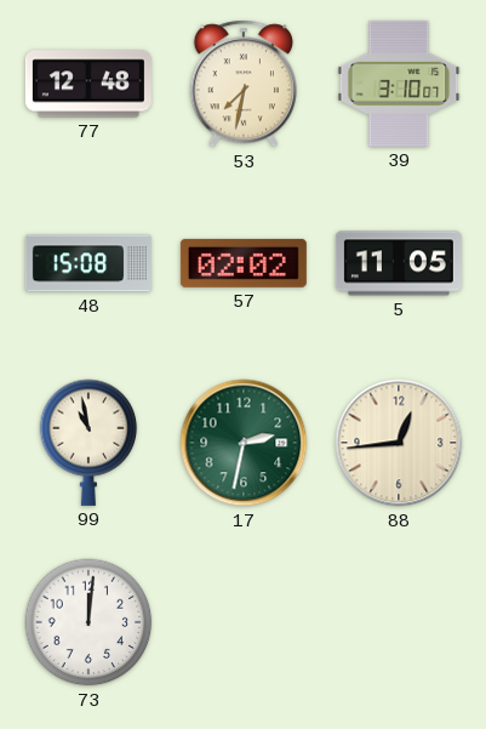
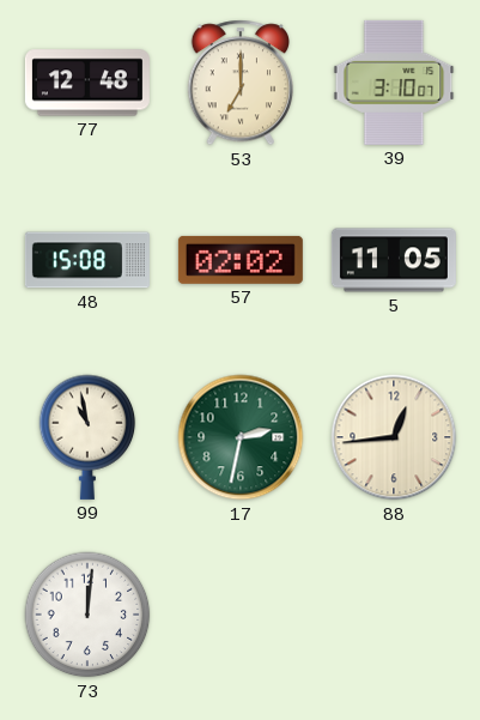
53: 7:32 -> 7:00 (239, 83)
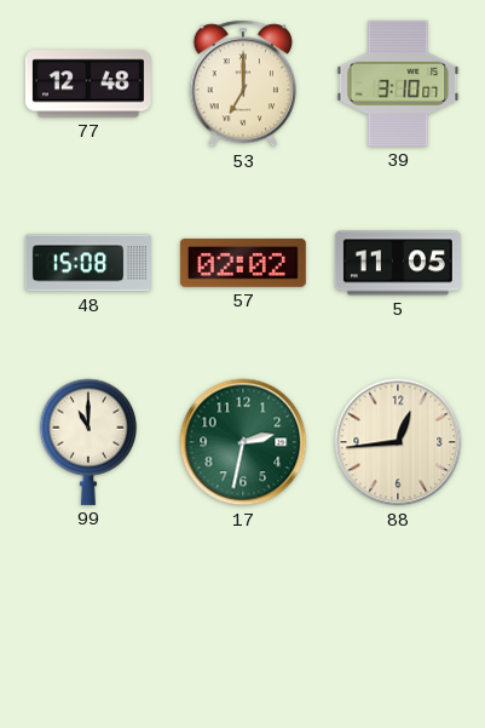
99: 10:58 -> 11:00 (88, 442)
73: 12:01 -> none (87, 615)
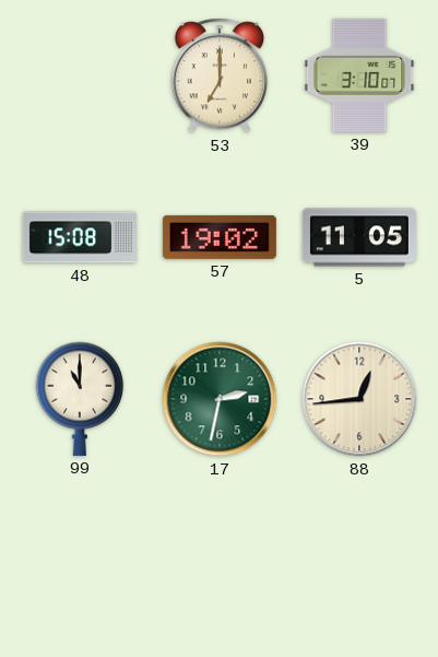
77: 12:48 -> none (88, 84)
57: 02:02 -> 19:02 (220, 237)
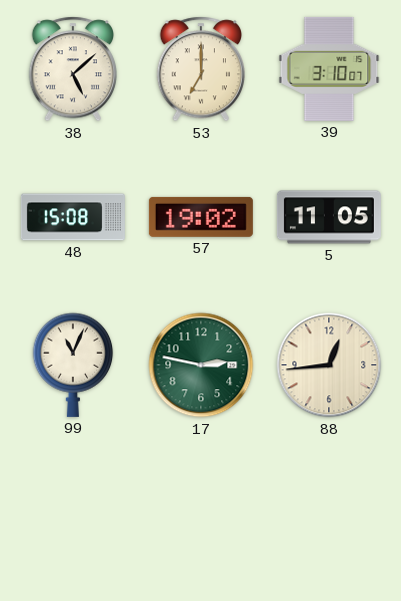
38: none -> 5:08 (72, 69)
99: 11:00 -> 11:04 (73, 365)
17: 2:32 -> 2:47 (201, 365)
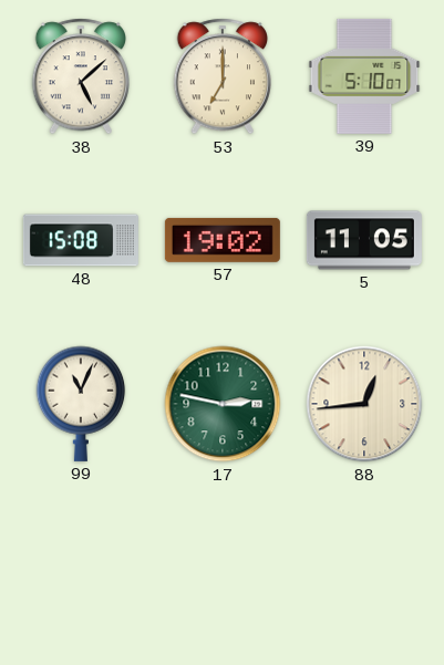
39: 3:10 -> 5:10 (364, 76)
